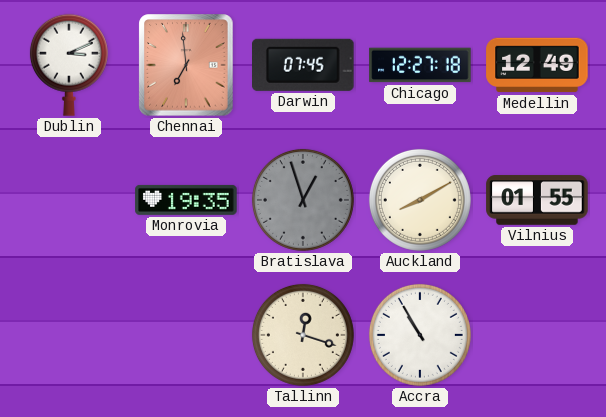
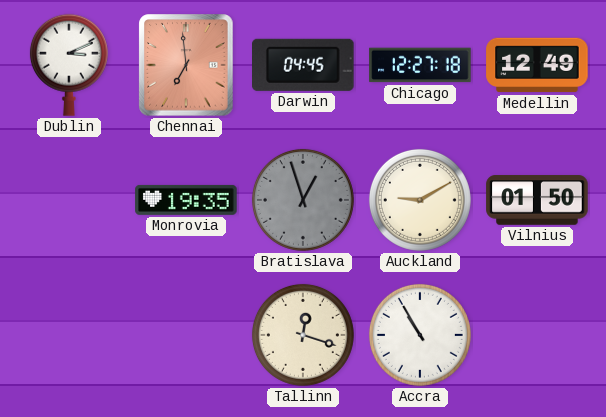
Darwin: 07:45 -> 04:45 (303, 65)
Auckland: 8:10 -> 9:10 (420, 200)
Vilnius: 01:55 -> 01:50 (537, 200)
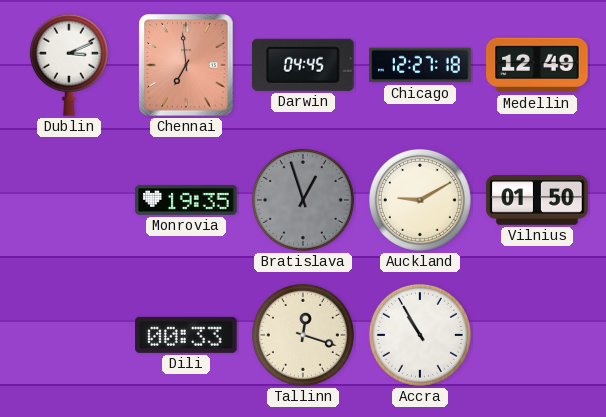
Dili: none -> 00:33 (186, 335)
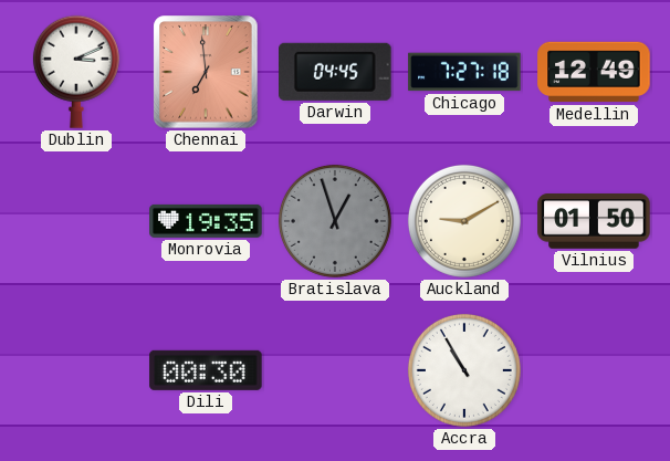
Chicago: 12:27 -> 7:27 (464, 72)
Dili: 00:33 -> 00:30 (206, 370)
Tallinn: 12:18 -> none (303, 335)
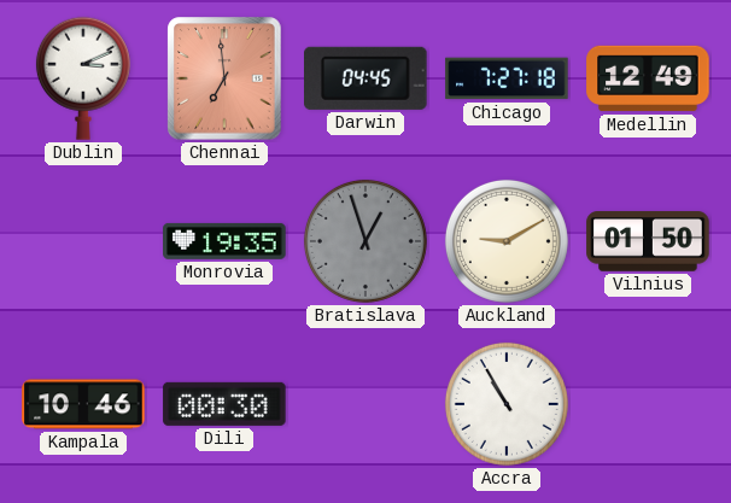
Kampala: none -> 10:46 (83, 404)
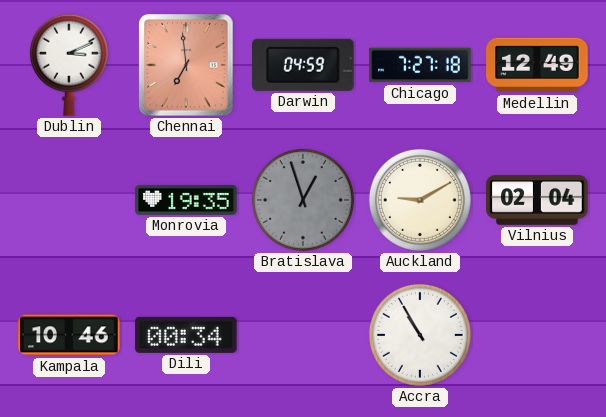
Darwin: 04:45 -> 04:59 (303, 65)
Vilnius: 01:50 -> 02:04 (537, 200)
Dili: 00:30 -> 00:34 (186, 335)
